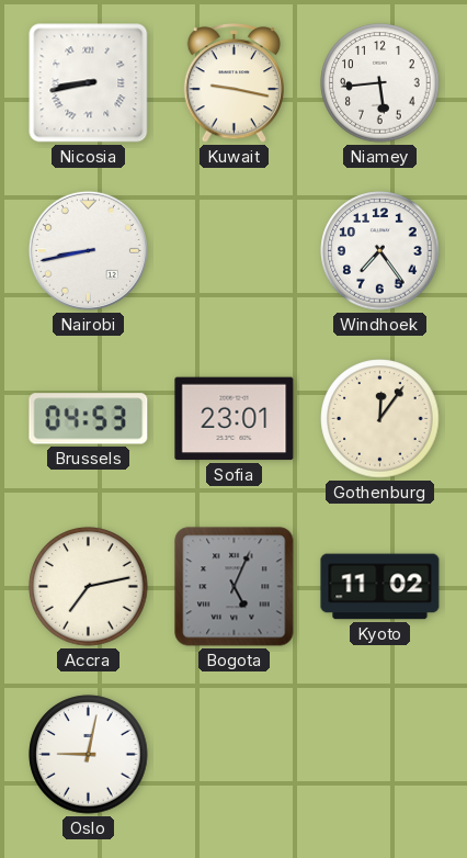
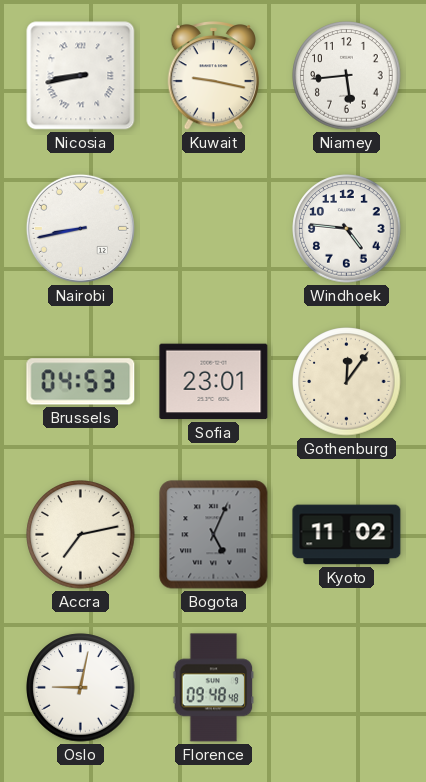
Windhoek: 7:24 -> 4:46 (347, 229)
Florence: none -> 09:48 (214, 688)
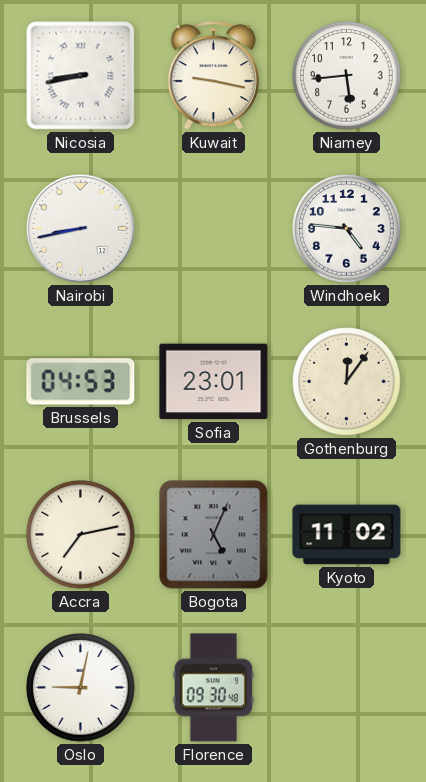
Florence: 09:48 -> 09:30 (214, 688)
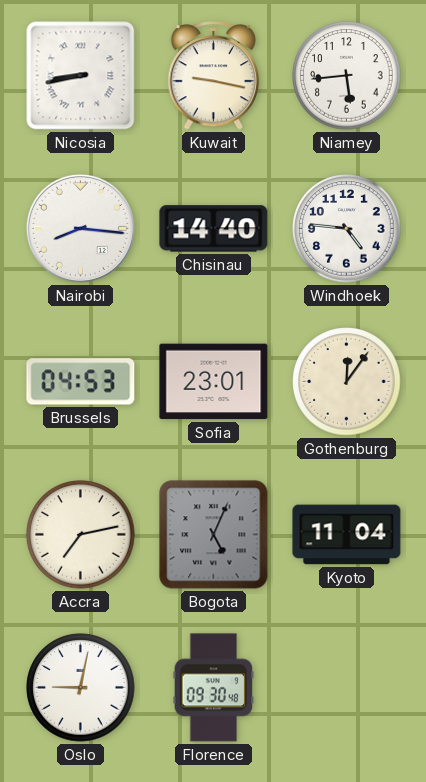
Nairobi: 8:43 -> 8:16 (80, 228)
Chisinau: none -> 14:40 (214, 229)
Kyoto: 11:02 -> 11:04 (347, 535)
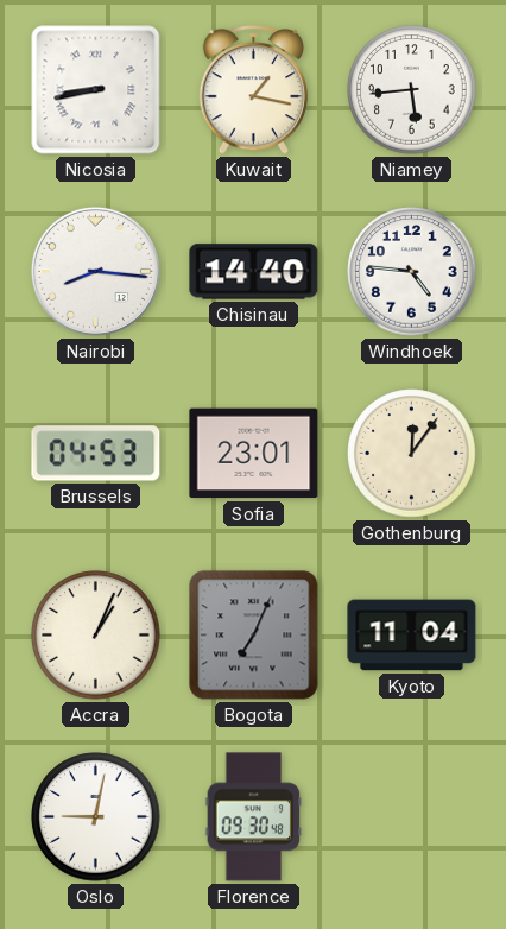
Kuwait: 9:17 -> 1:17 (254, 90)
Accra: 7:13 -> 1:04 (96, 636)
Bogota: 5:04 -> 7:04 (254, 636)
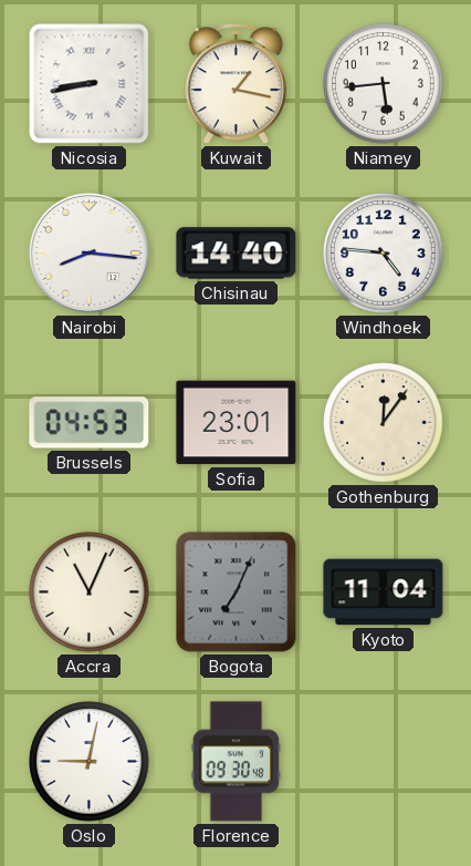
Accra: 1:04 -> 11:04 (90, 592)
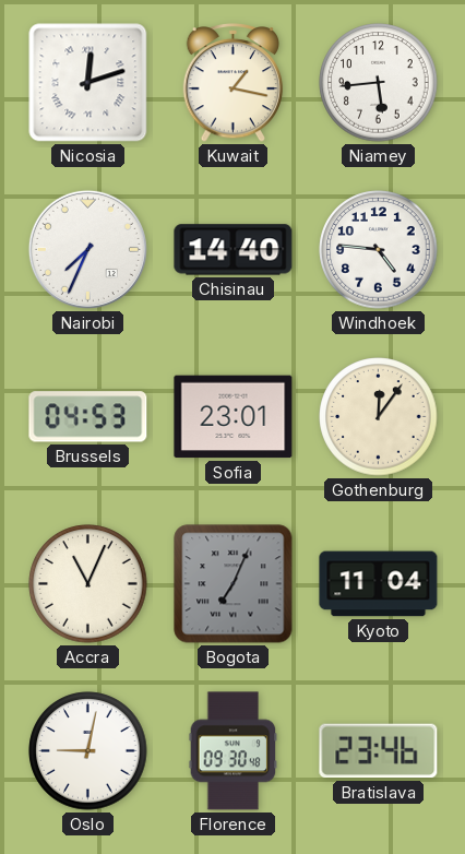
Nicosia: 8:43 -> 12:12 (88, 83)
Nairobi: 8:16 -> 7:34 (87, 249)
Bratislava: none -> 23:46 (379, 751)
